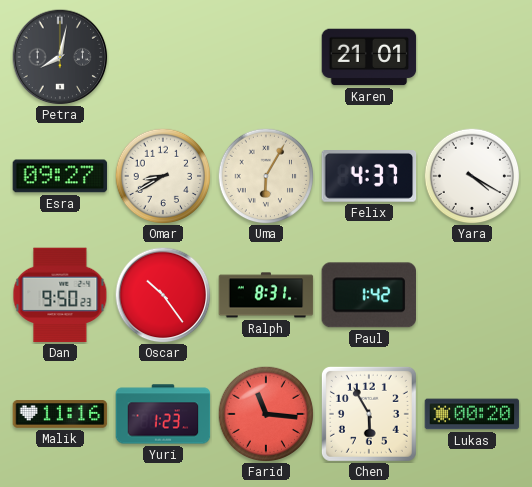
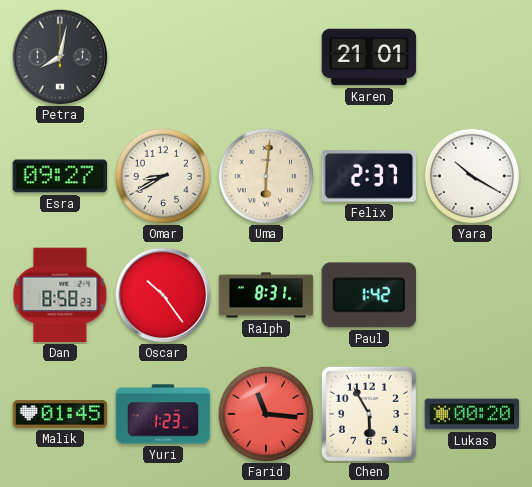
Uma: 6:05 -> 6:01 (266, 176)
Felix: 4:37 -> 2:37 (369, 177)
Yara: 4:20 -> 10:20 (472, 176)
Dan: 9:50 -> 8:58 (60, 295)
Malik: 11:16 -> 01:45 (60, 414)
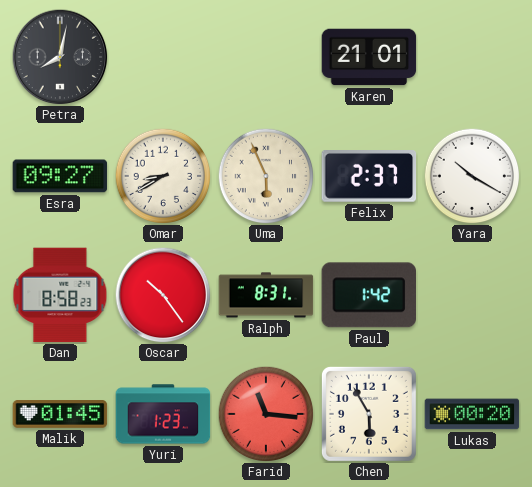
Uma: 6:01 -> 5:56 (266, 176)
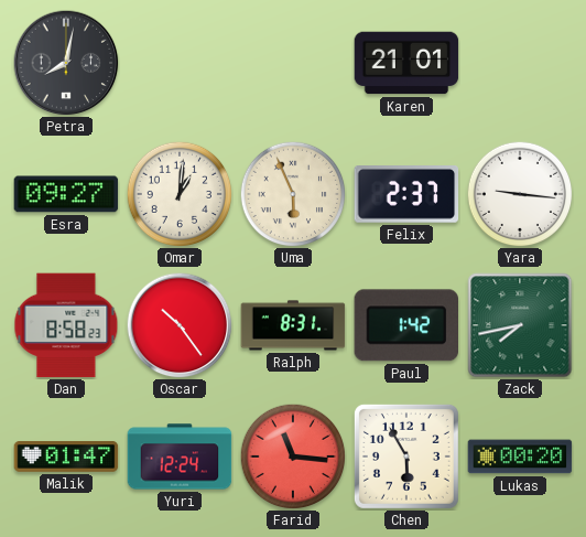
Omar: 8:40 -> 1:01 (180, 194)
Yara: 10:20 -> 9:16 (520, 194)
Zack: none -> 7:43 (520, 325)
Malik: 01:45 -> 01:47 (66, 457)
Yuri: 1:23 -> 12:24 (180, 457)
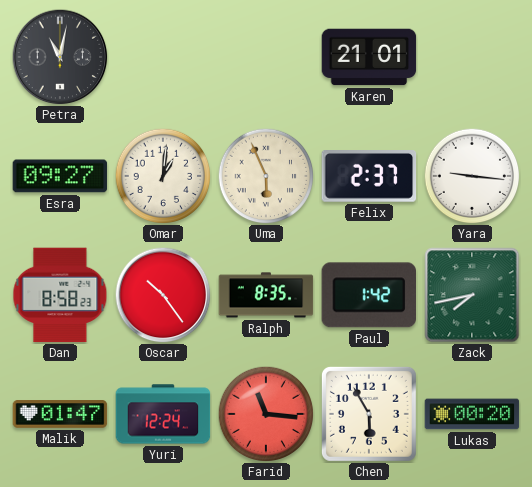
Petra: 8:02 -> 11:02 (60, 57)
Ralph: 8:31 -> 8:35 (266, 295)
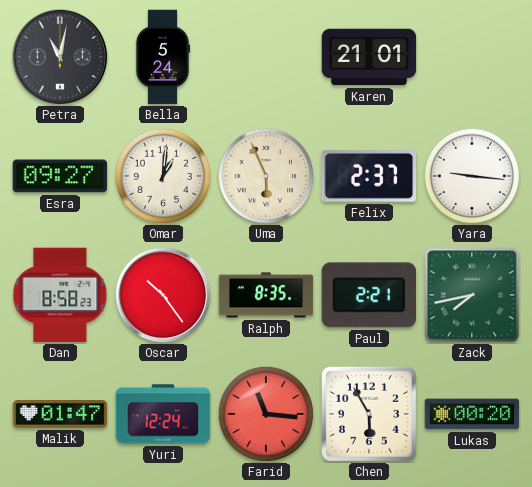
Bella: none -> 5:24 (163, 57)
Paul: 1:42 -> 2:21 (369, 295)
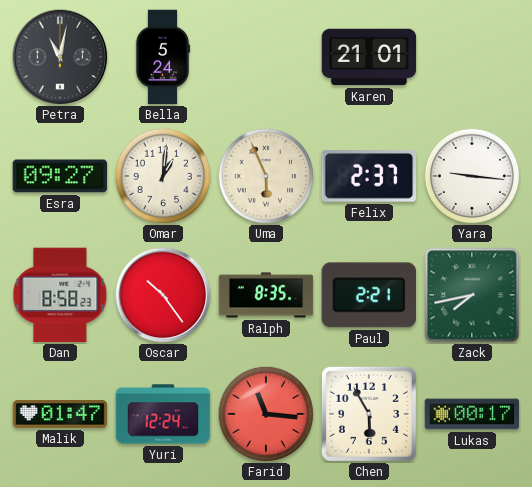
Lukas: 00:20 -> 00:17 (472, 414)
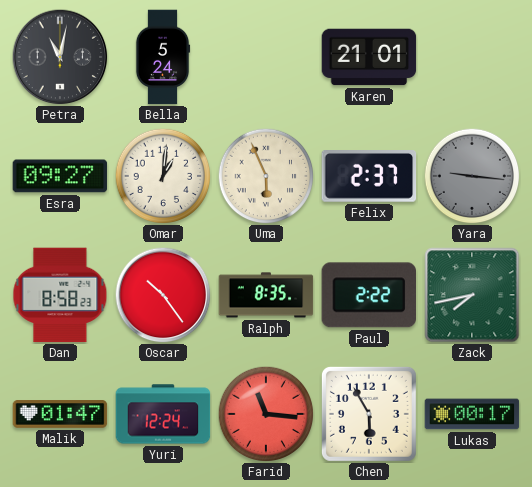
Yara dial: white -> grey (472, 176)
Paul: 2:21 -> 2:22 (369, 295)
